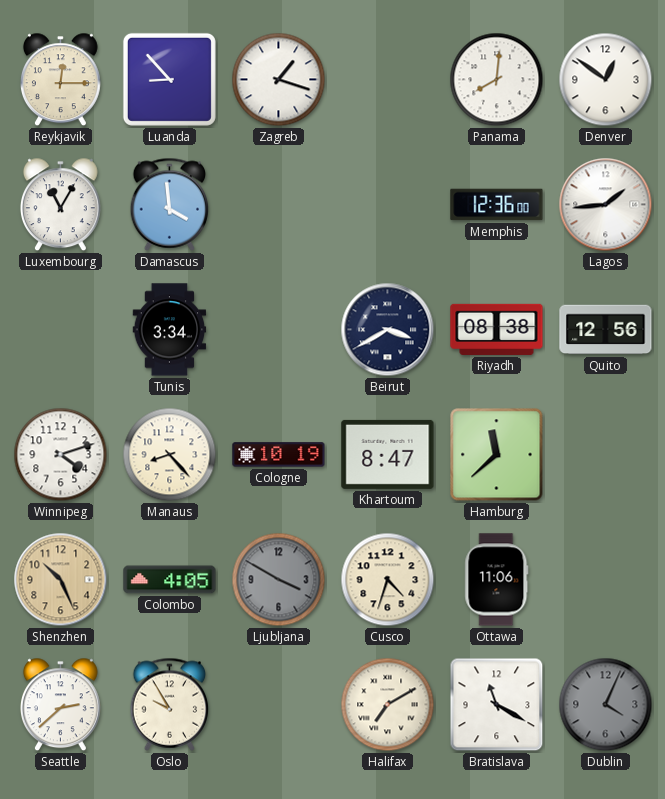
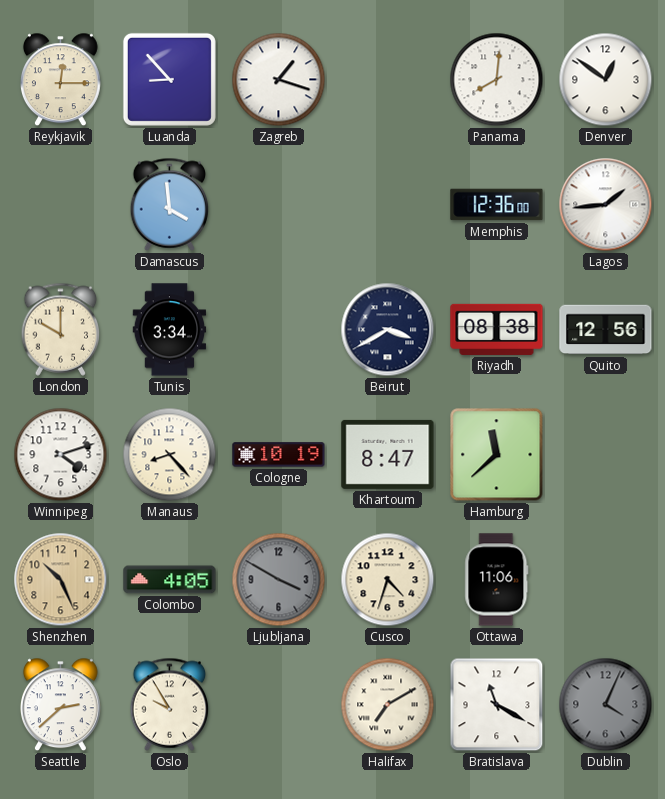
Luxembourg: 11:05 -> none (60, 205)
London: none -> 10:00 (61, 329)
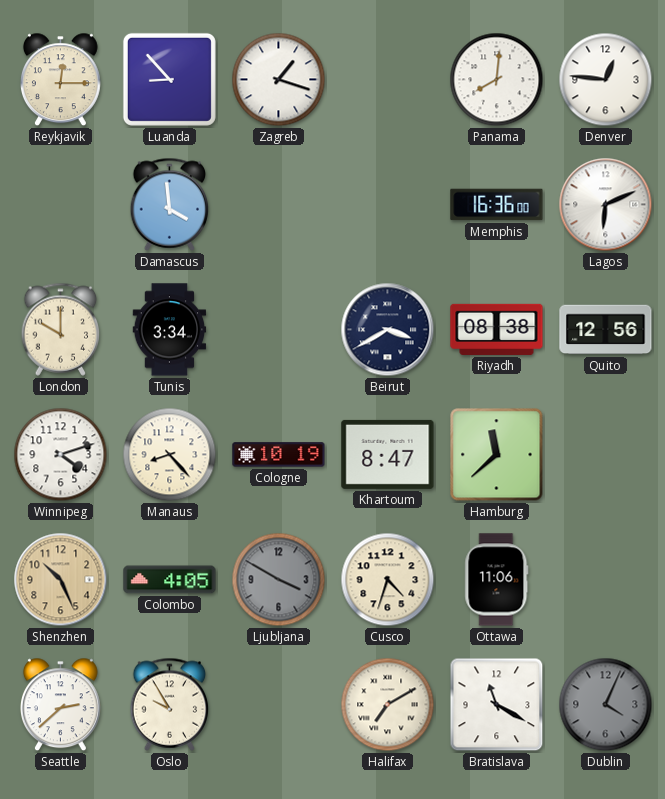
Denver: 12:51 -> 12:46 (606, 80)
Memphis: 12:36 -> 16:36 (497, 205)
Lagos: 1:44 -> 6:11 (606, 205)
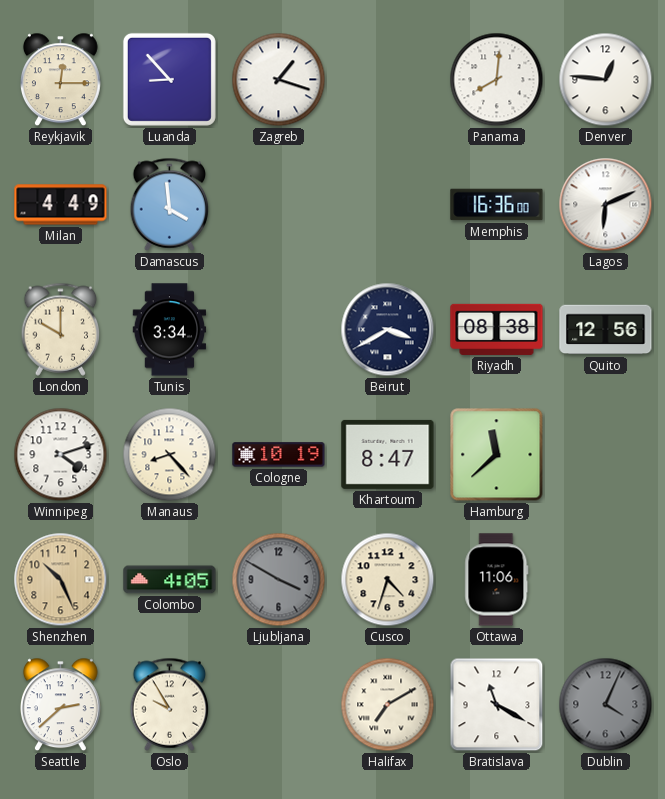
Milan: none -> 4:49 (61, 205)
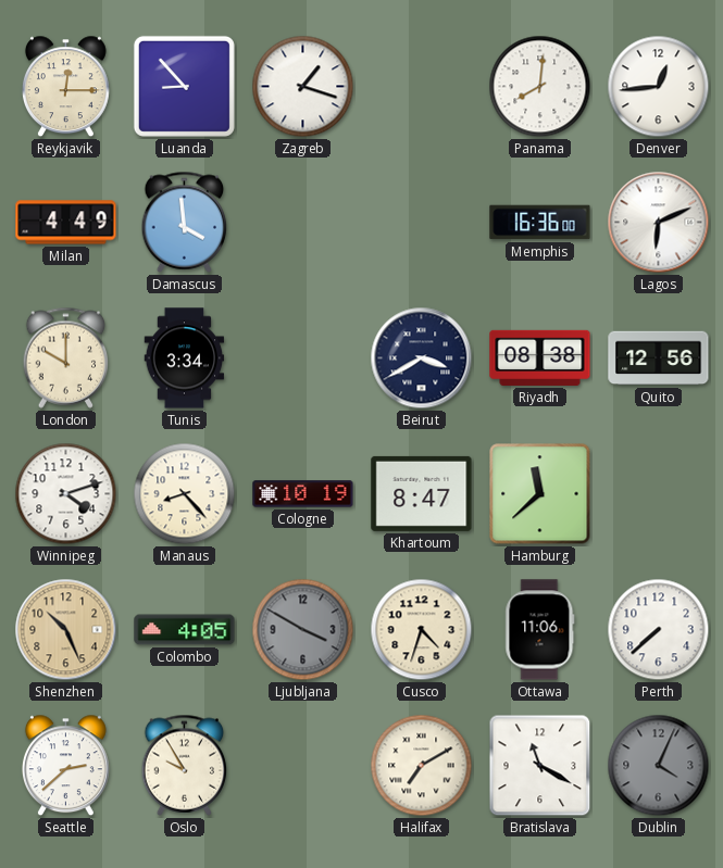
Denver: 12:46 -> 12:44 (659, 87)
Perth: none -> 7:38 (659, 630)
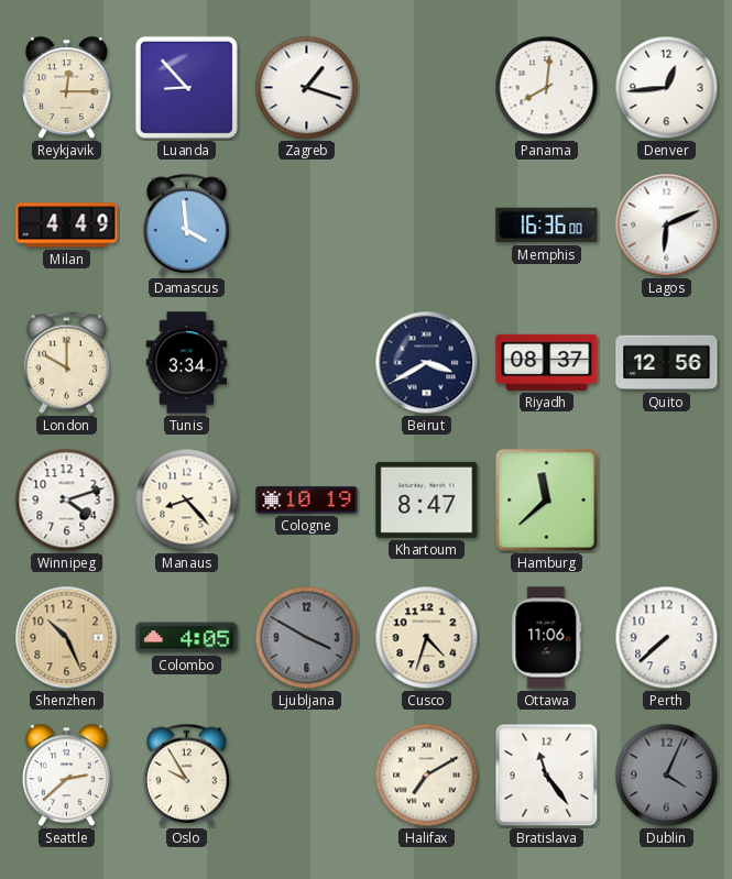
Riyadh: 08:38 -> 08:37 (547, 362)
Bratislava: 11:20 -> 11:24 (547, 776)
